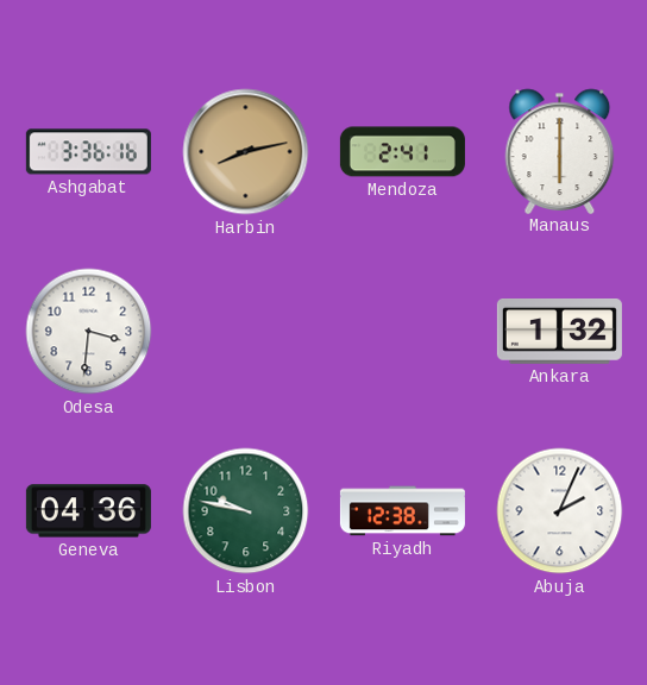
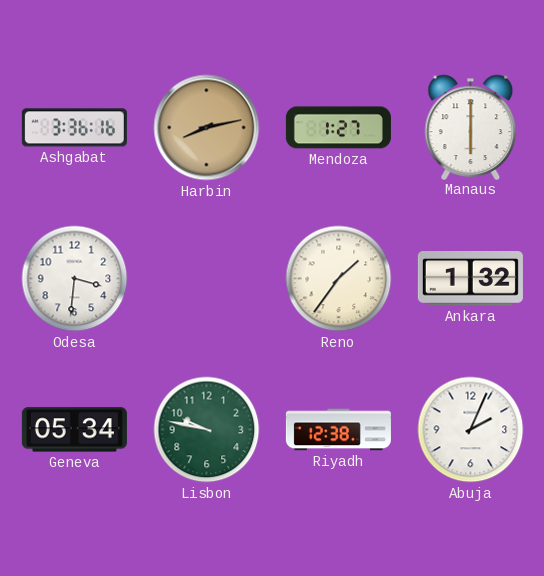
Mendoza: 2:41 -> 1:27 (338, 128)
Reno: none -> 1:36 (339, 279)
Geneva: 04:36 -> 05:34 (74, 430)
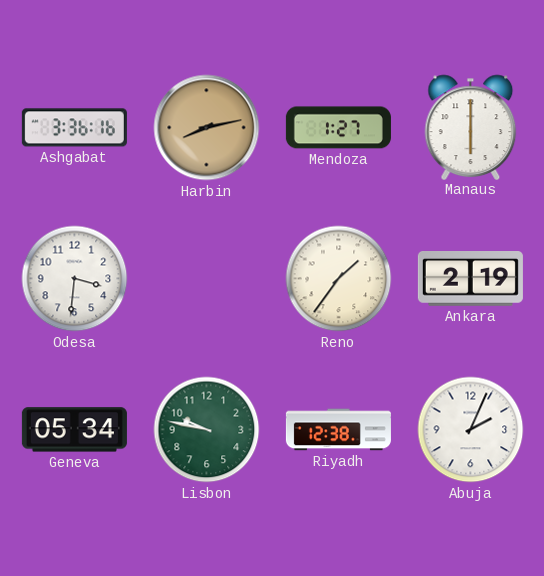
Ankara: 1:32 -> 2:19 (470, 279)
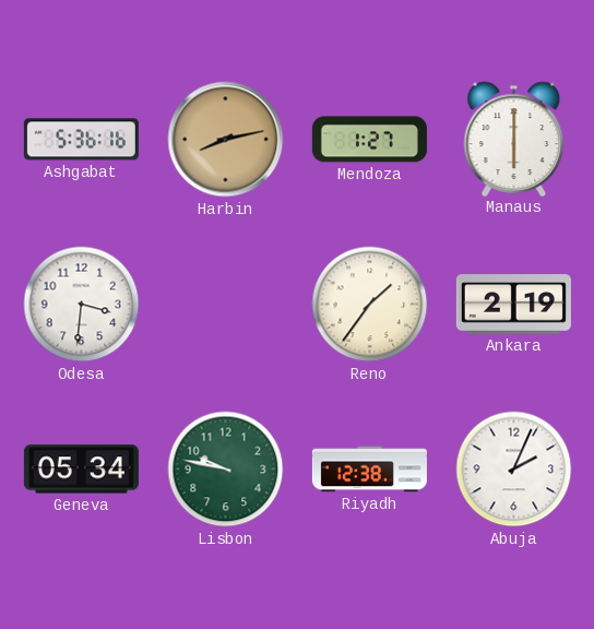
Ashgabat: 3:36 -> 5:36 (81, 140)
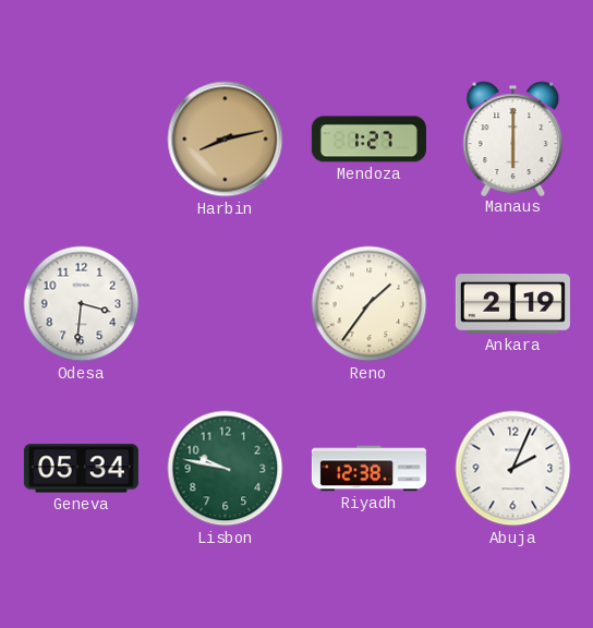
Ashgabat: 5:36 -> none (81, 140)
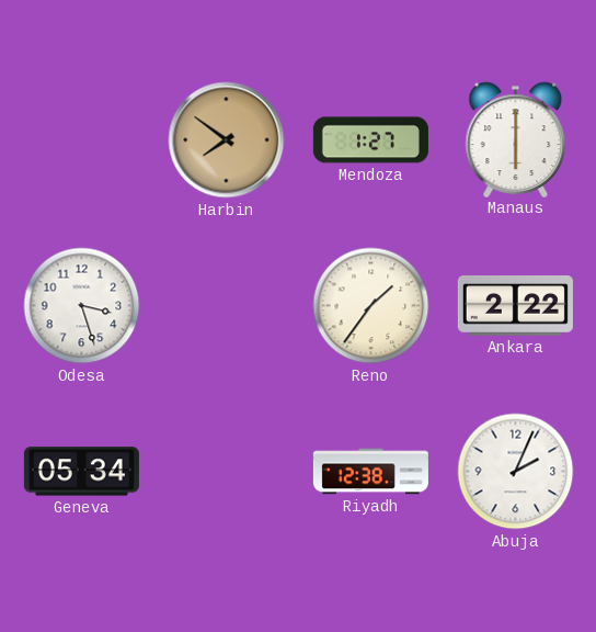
Harbin: 8:13 -> 7:51 (227, 140)
Odesa: 3:31 -> 3:27 (82, 306)
Ankara: 2:19 -> 2:22 (515, 306)
Lisbon: 9:47 -> none (226, 469)
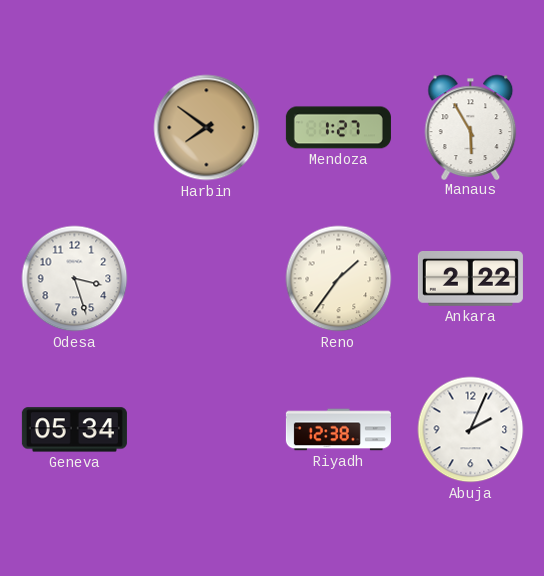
Manaus: 6:00 -> 5:55 (471, 127)
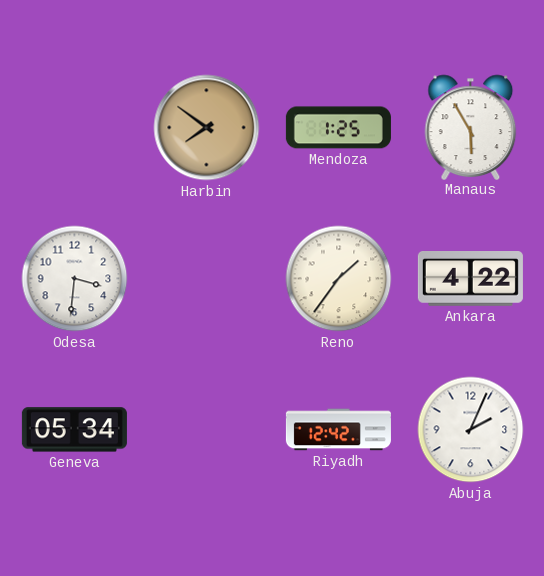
Mendoza: 1:27 -> 1:25 (338, 128)
Odesa: 3:27 -> 3:31 (75, 279)
Ankara: 2:22 -> 4:22 (470, 279)
Riyadh: 12:38 -> 12:42 (338, 430)
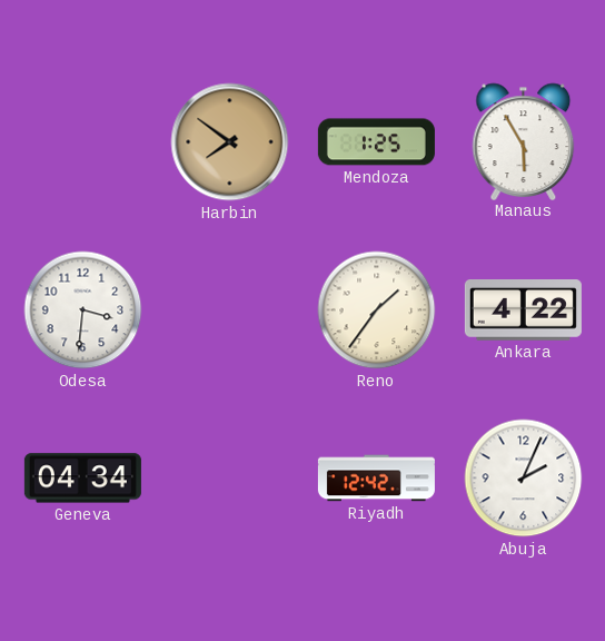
Geneva: 05:34 -> 04:34 (82, 479)
